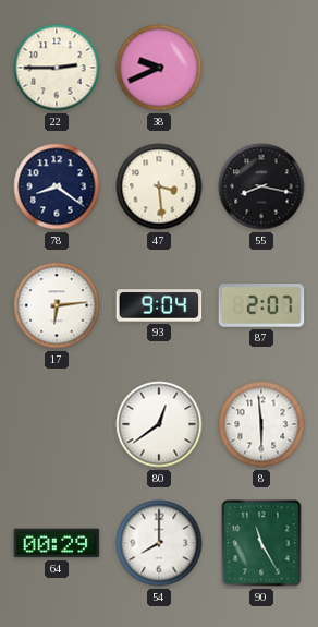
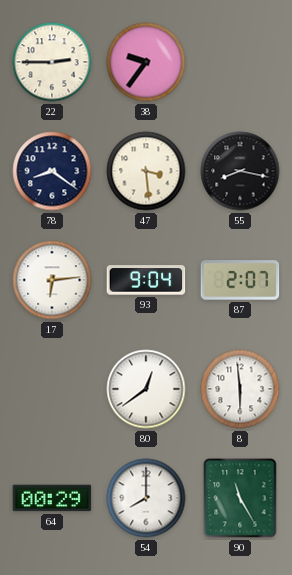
38: 9:41 -> 9:36 (146, 62)
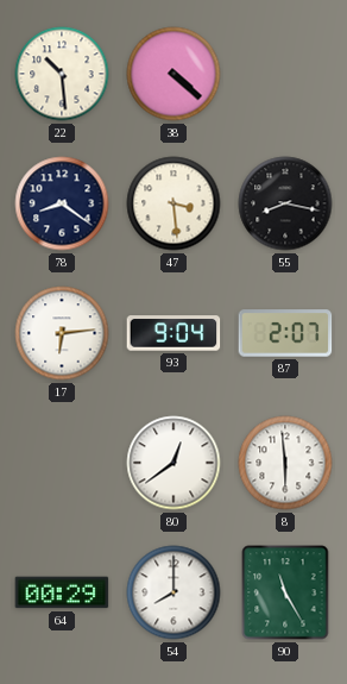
22: 2:45 -> 10:29 (62, 74)
38: 9:36 -> 4:22 (173, 74)
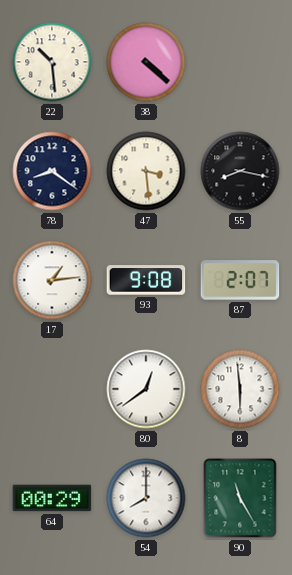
17: 6:14 -> 1:14 (52, 280)
93: 9:04 -> 9:08 (146, 280)
